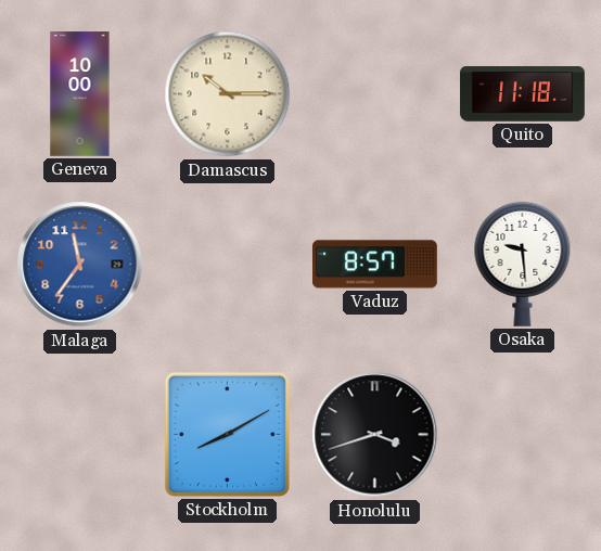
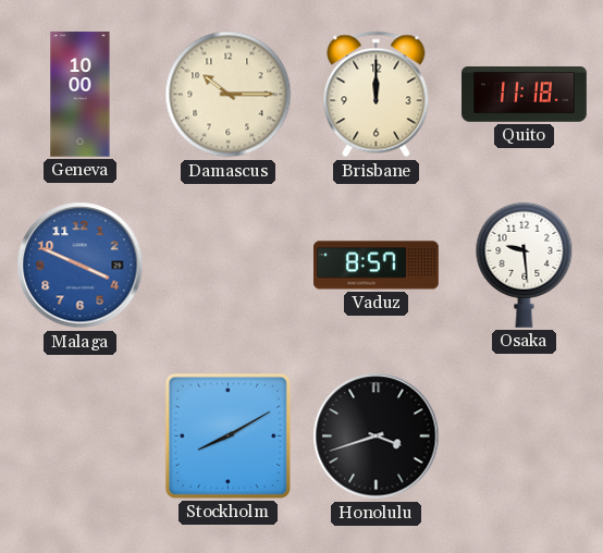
Brisbane: none -> 12:00 (377, 95)
Malaga: 11:36 -> 3:49 (81, 266)
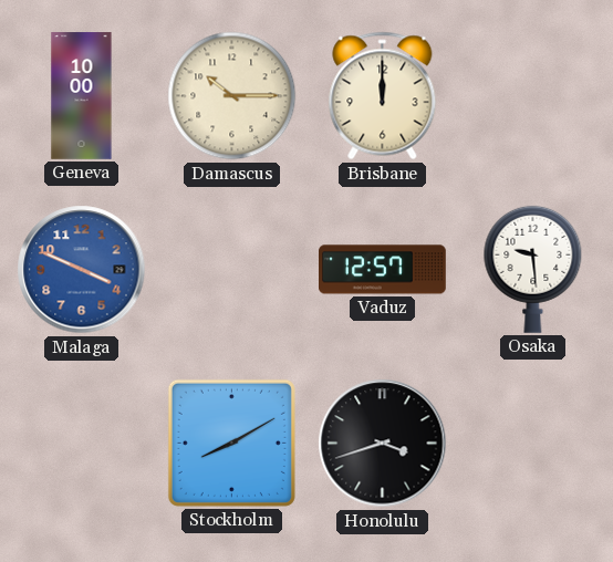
Quito: 11:18 -> none (525, 95)
Vaduz: 8:57 -> 12:57 (383, 270)
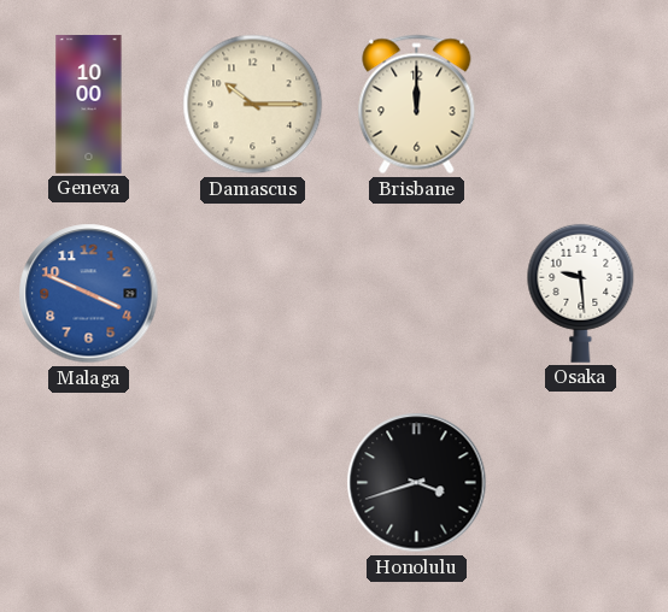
Vaduz: 12:57 -> none (383, 270)
Stockholm: 8:10 -> none (231, 443)
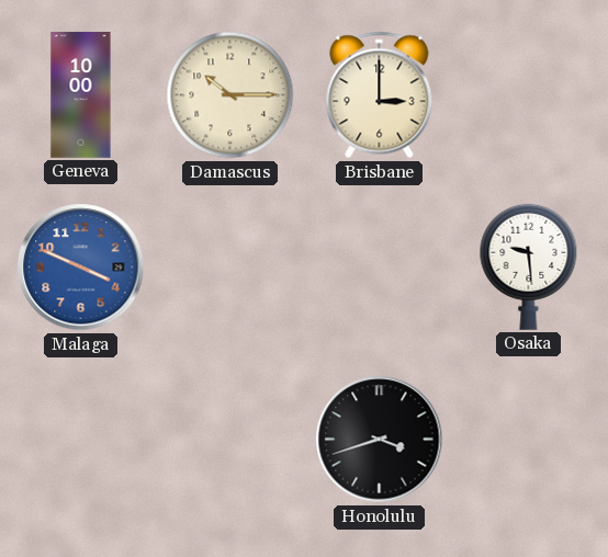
Brisbane: 12:00 -> 3:00 (380, 95)
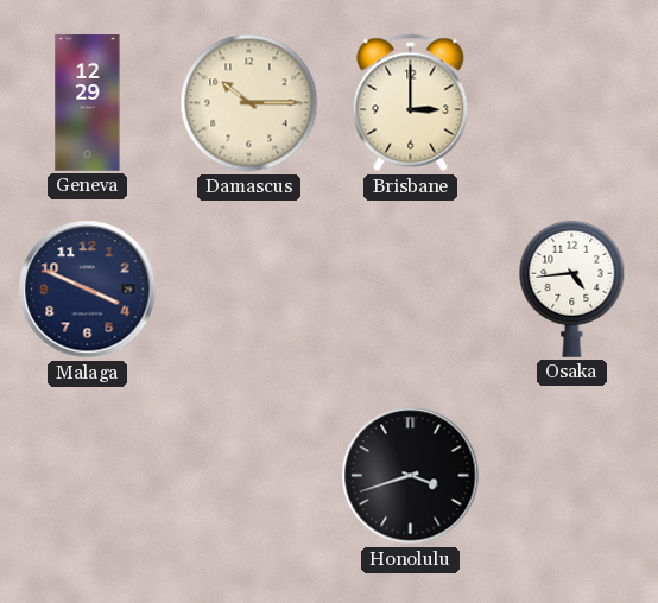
Geneva: 10:00 -> 12:29 (88, 103)
Malaga dial: blue -> navy (88, 290)
Osaka: 9:29 -> 4:44 (572, 288)
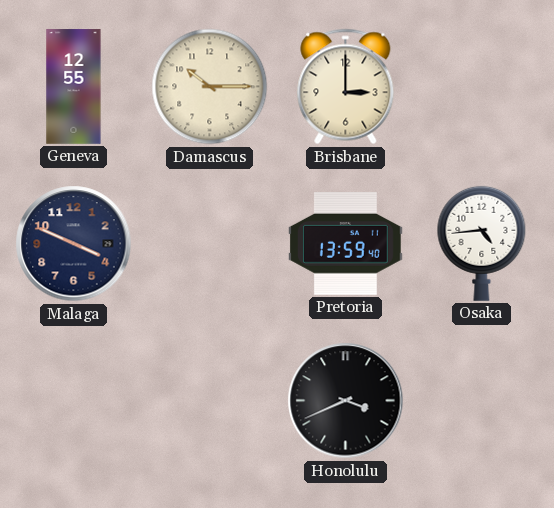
Geneva: 12:29 -> 12:55 (74, 87)
Pretoria: none -> 13:59 (345, 244)
Honolulu: 3:42 -> 3:41 (346, 401)
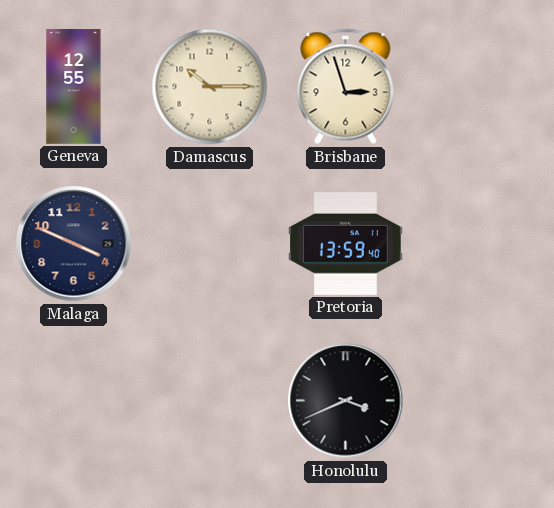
Brisbane: 3:00 -> 2:57 (346, 87)
Osaka: 4:44 -> none (482, 243)
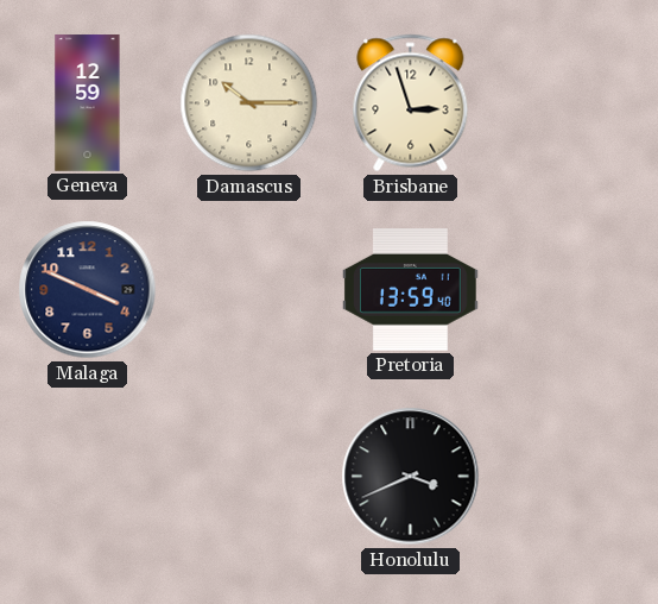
Geneva: 12:55 -> 12:59 (88, 103)
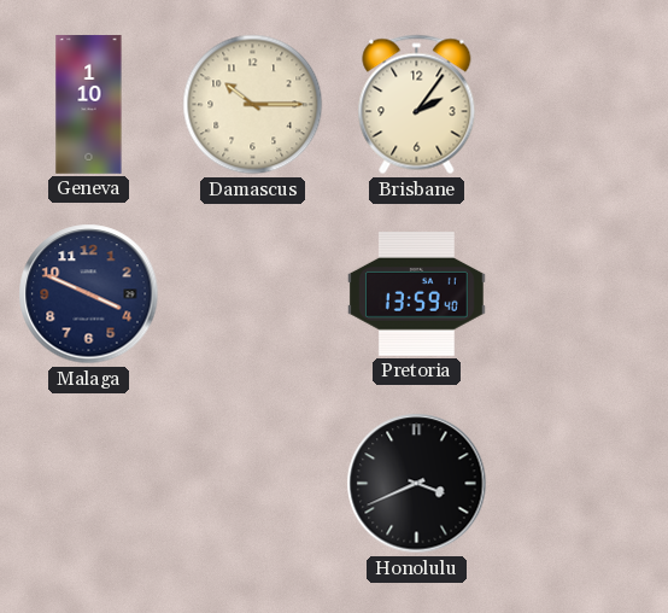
Geneva: 12:59 -> 1:10 (89, 105)
Brisbane: 2:57 -> 2:06 (417, 105)
